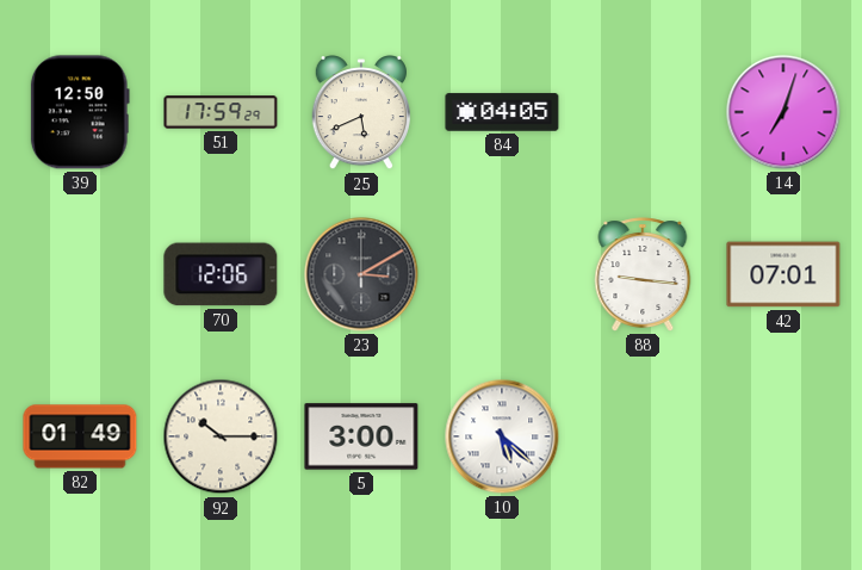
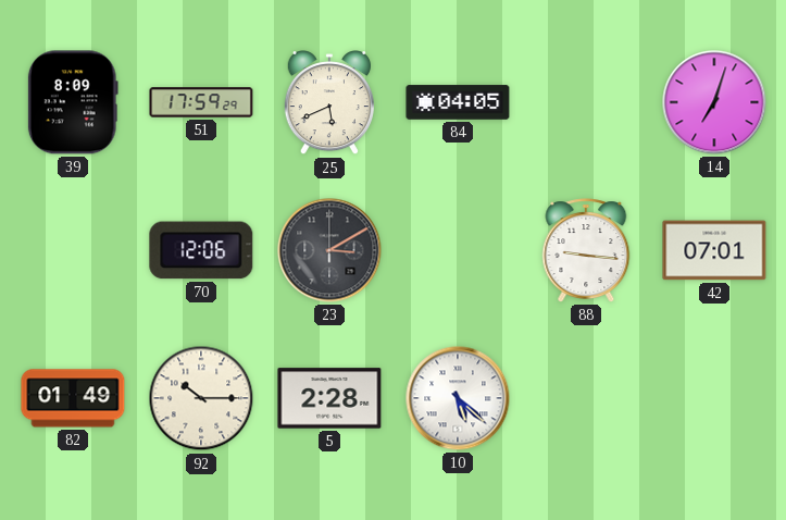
39: 12:50 -> 8:09 (73, 102)
5: 3:00 -> 2:28 (329, 398)
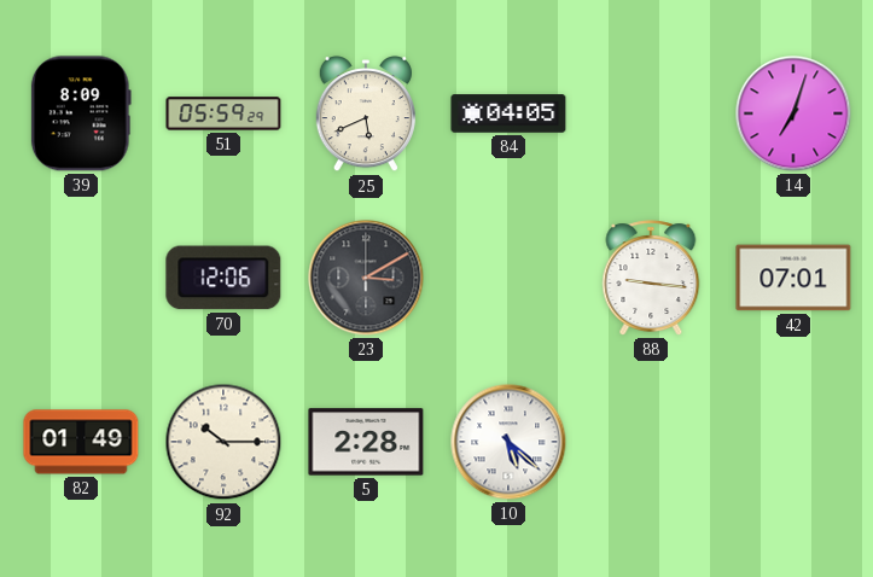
51: 17:59 -> 05:59 (223, 113)
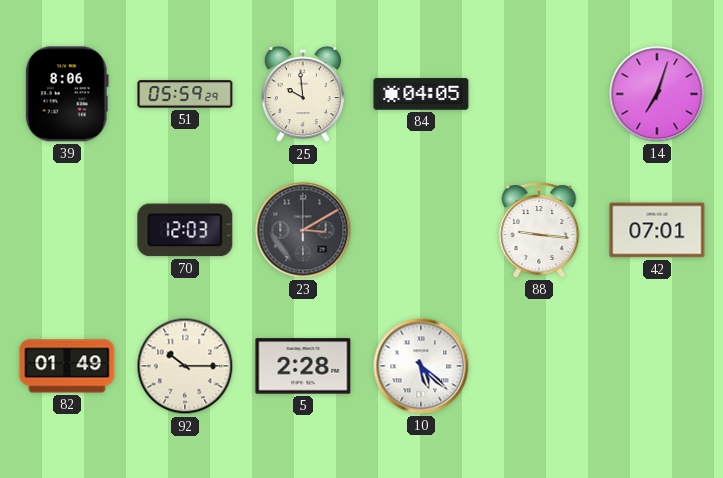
39: 8:09 -> 8:06 (67, 94)
25: 5:41 -> 9:59 (303, 95)
70: 12:06 -> 12:03 (185, 230)
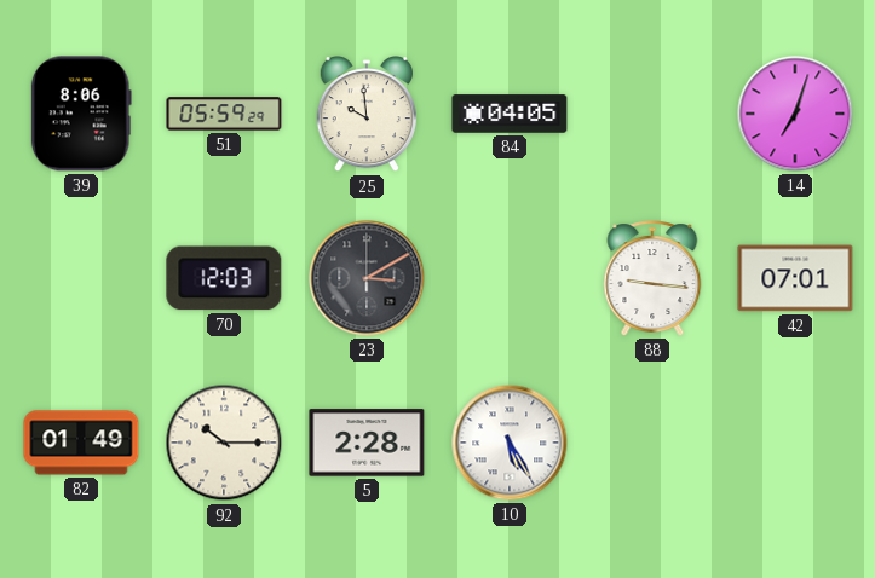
10: 5:22 -> 5:25 (510, 443)
